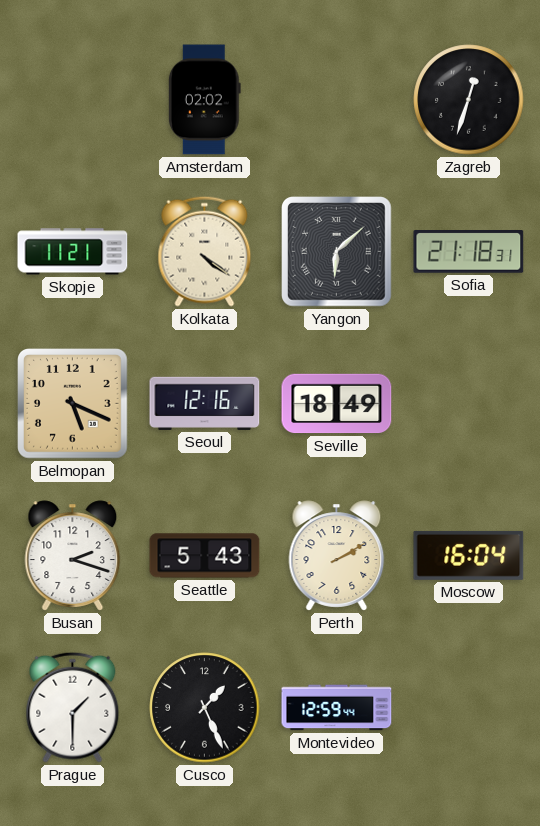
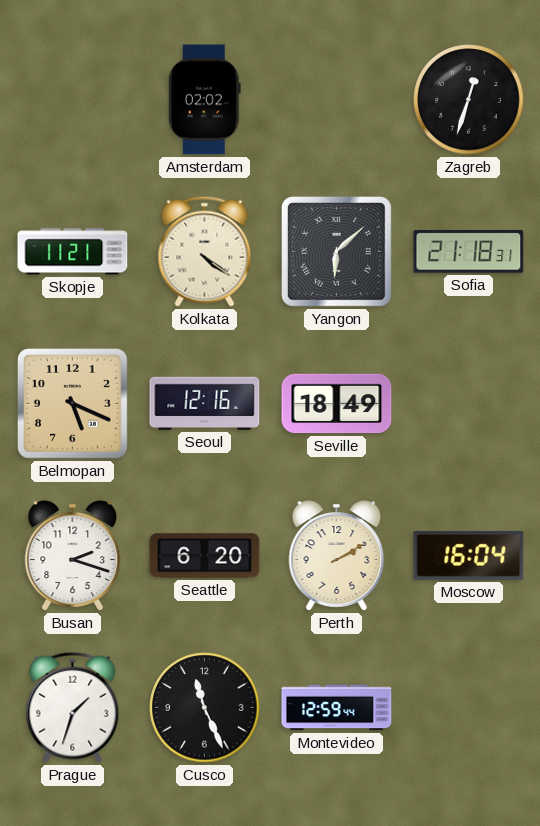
Seattle: 5:43 -> 6:20 (205, 556)
Prague: 1:30 -> 1:33 (73, 707)
Cusco: 1:26 -> 11:26 (205, 708)
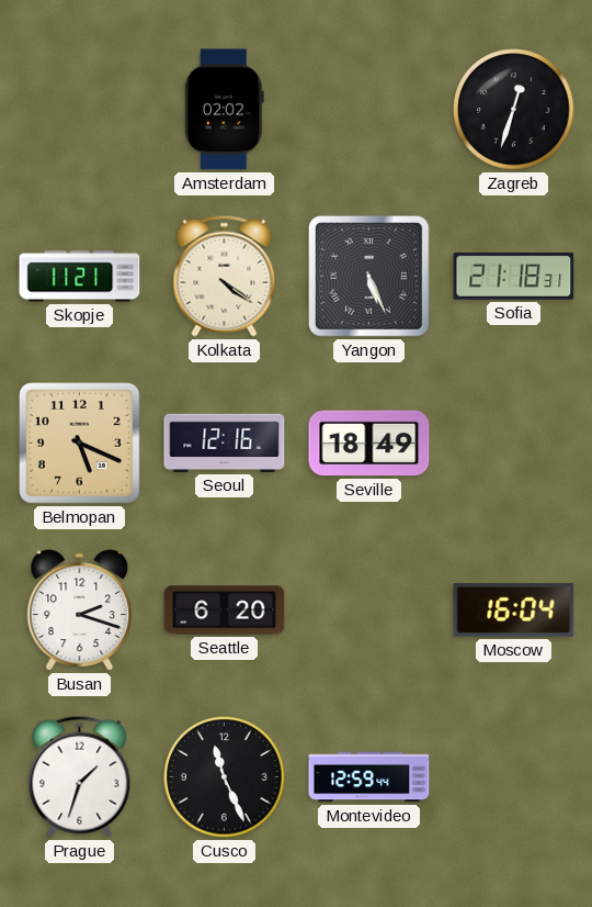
Yangon: 6:08 -> 5:26 (369, 277)
Perth: 2:10 -> none (337, 556)
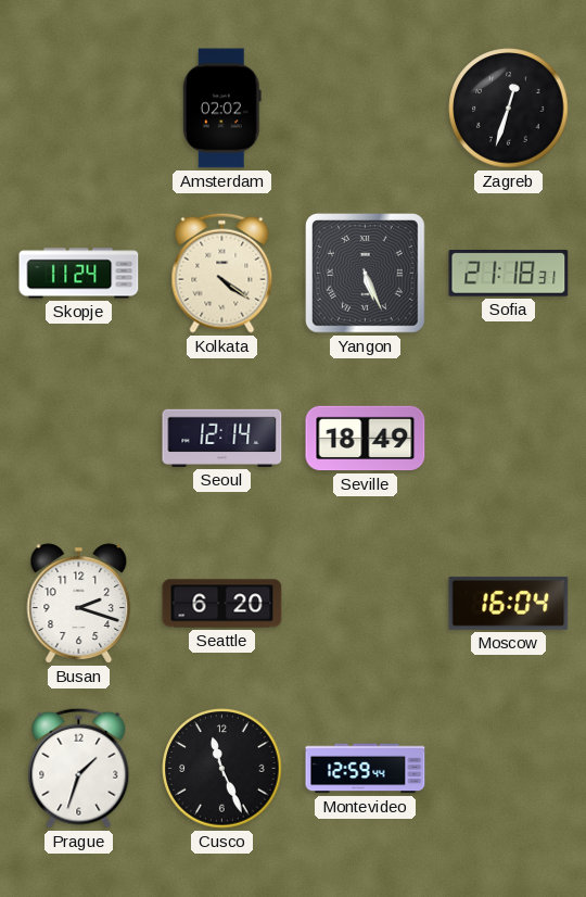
Skopje: 11:21 -> 11:24 (79, 274)
Belmopan: 5:19 -> none (80, 444)
Seoul: 12:16 -> 12:14 (222, 438)
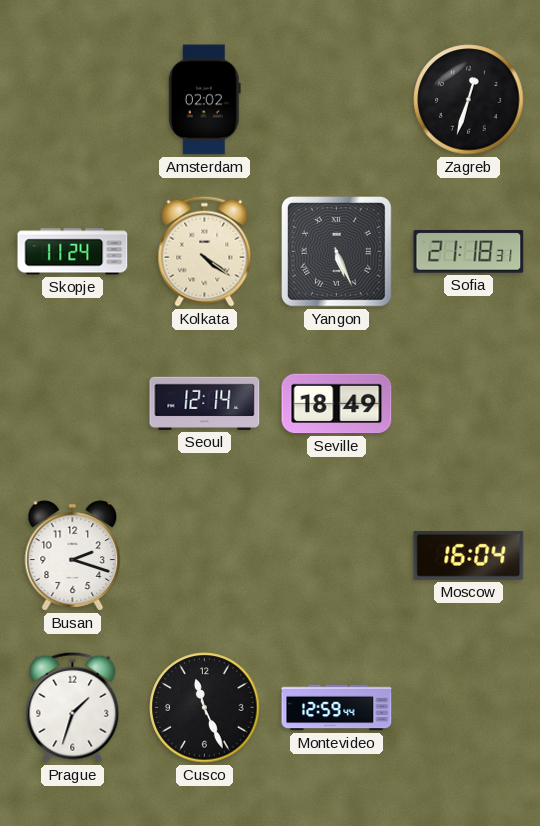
Seattle: 6:20 -> none (222, 604)
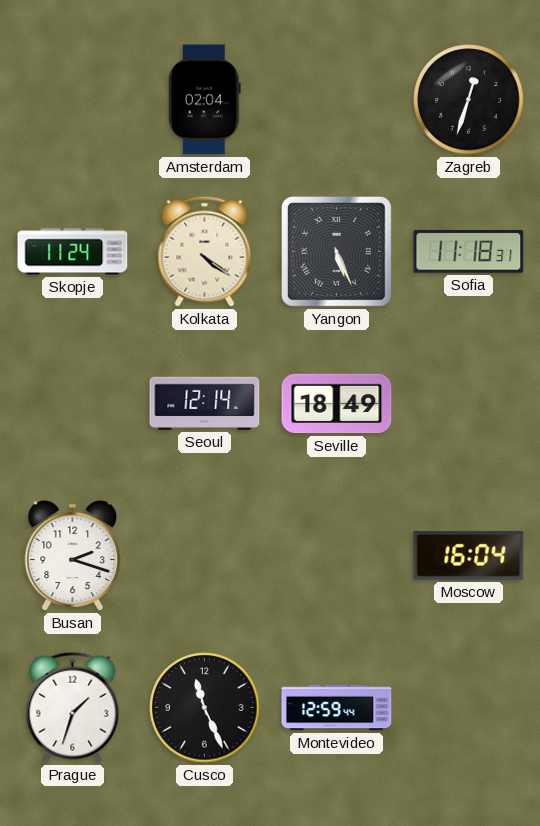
Amsterdam: 02:02 -> 02:04 (204, 100)
Sofia: 21:18 -> 11:18 (469, 252)
